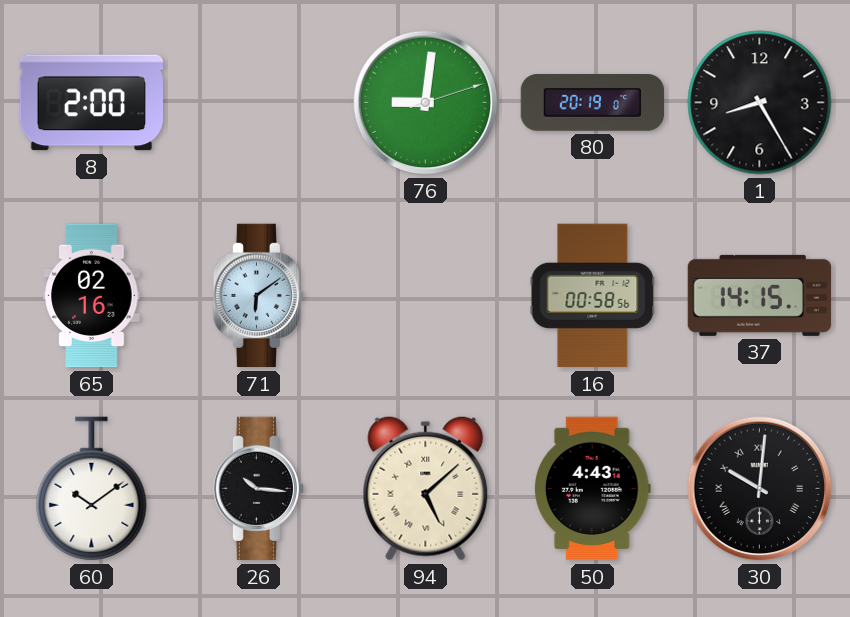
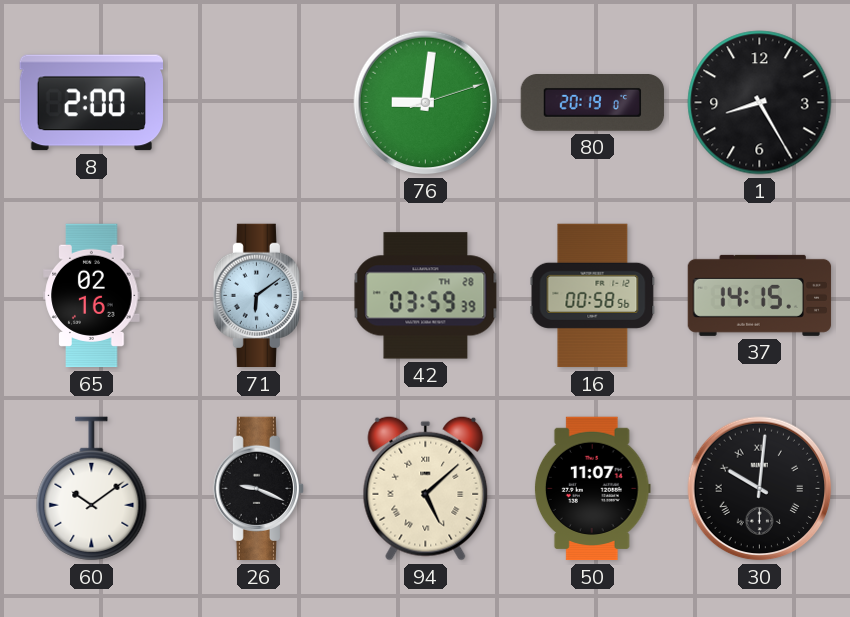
42: none -> 03:59 (426, 296)
26: 10:16 -> 9:19 (258, 489)
50: 4:43 -> 11:07 (592, 489)
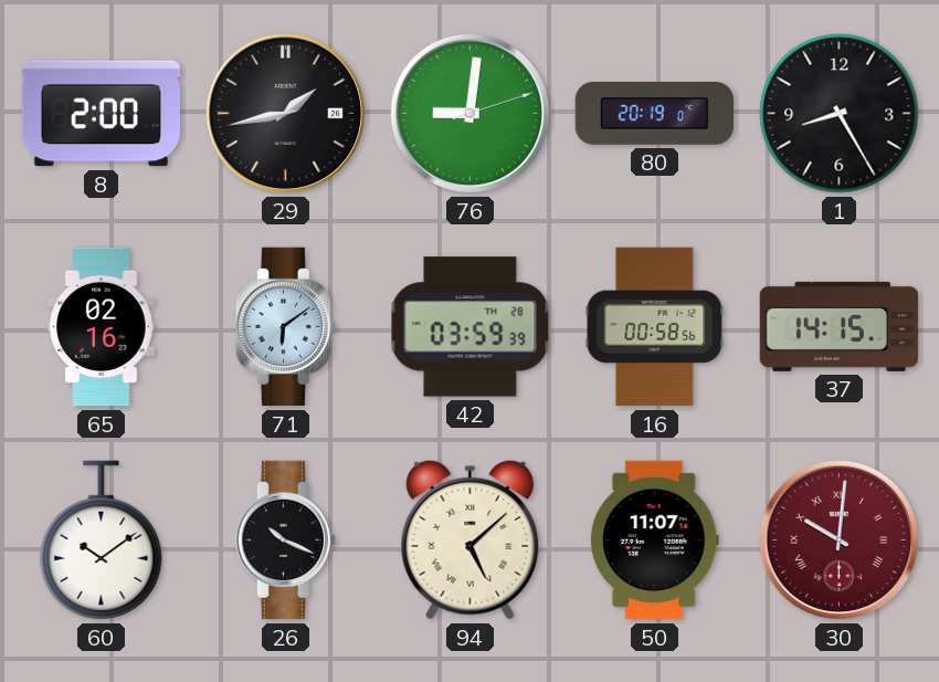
29: none -> 1:43 (286, 114)
26: 9:19 -> 10:19 (285, 541)
30 dial: black -> burgundy (840, 541)
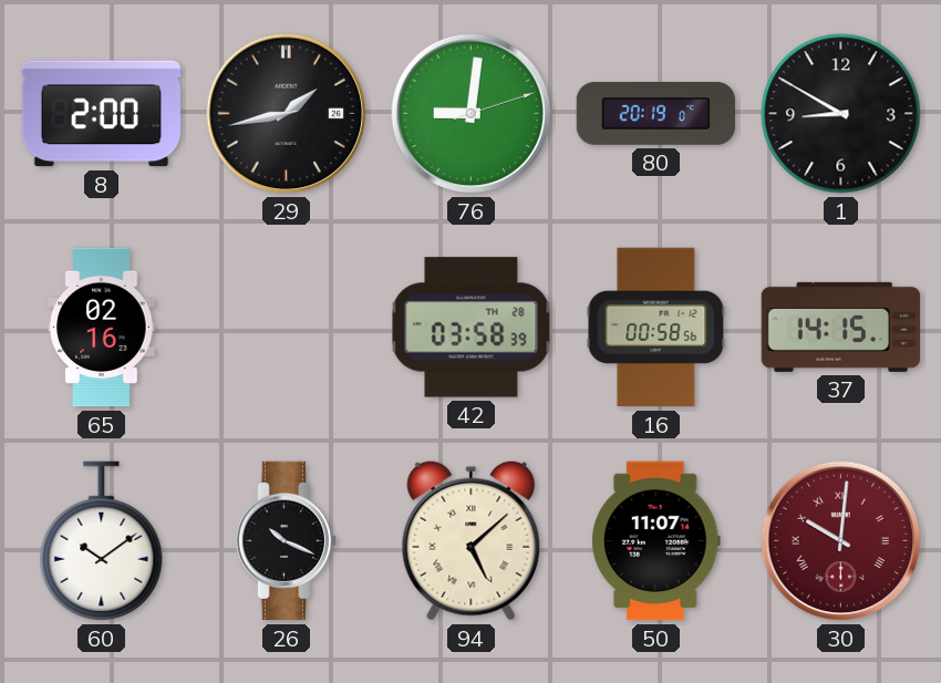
1: 8:25 -> 8:50 (841, 114)
71: 6:09 -> none (285, 327)
42: 03:59 -> 03:58 (472, 328)
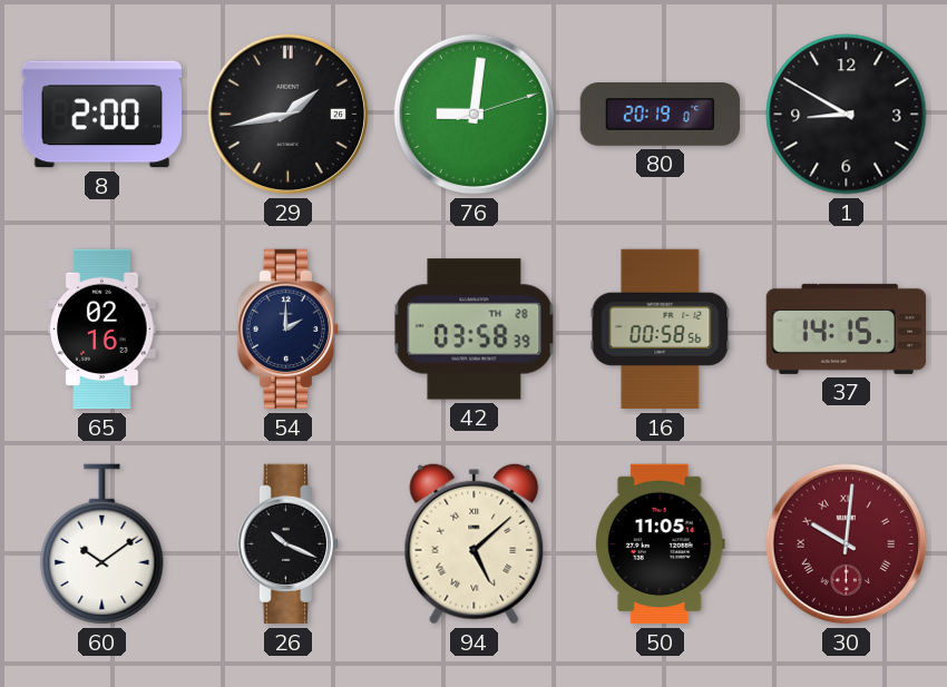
54: none -> 2:00 (287, 330)
50: 11:07 -> 11:05 (660, 544)
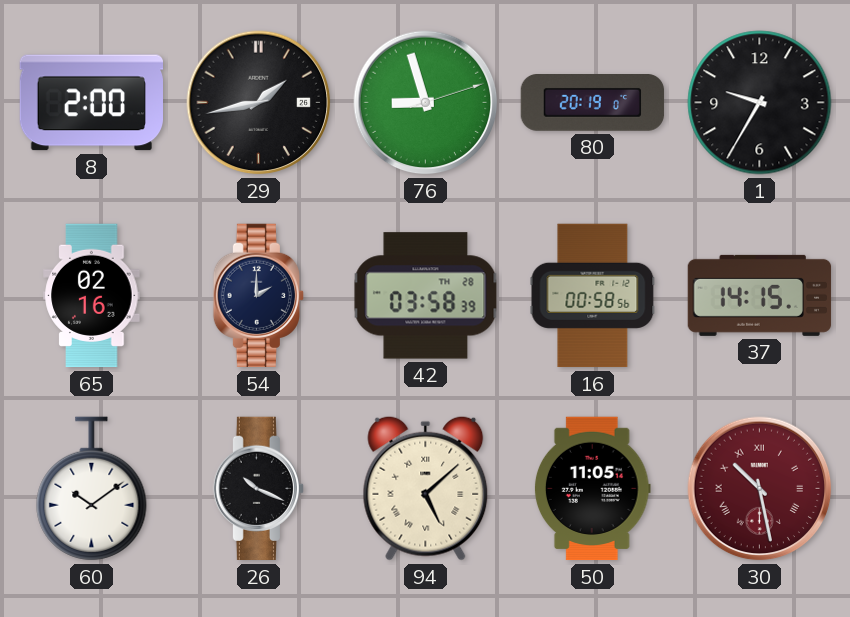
76: 9:01 -> 8:57 (426, 103)
1: 8:50 -> 9:35 (760, 103)
30: 10:01 -> 10:28 (760, 489)
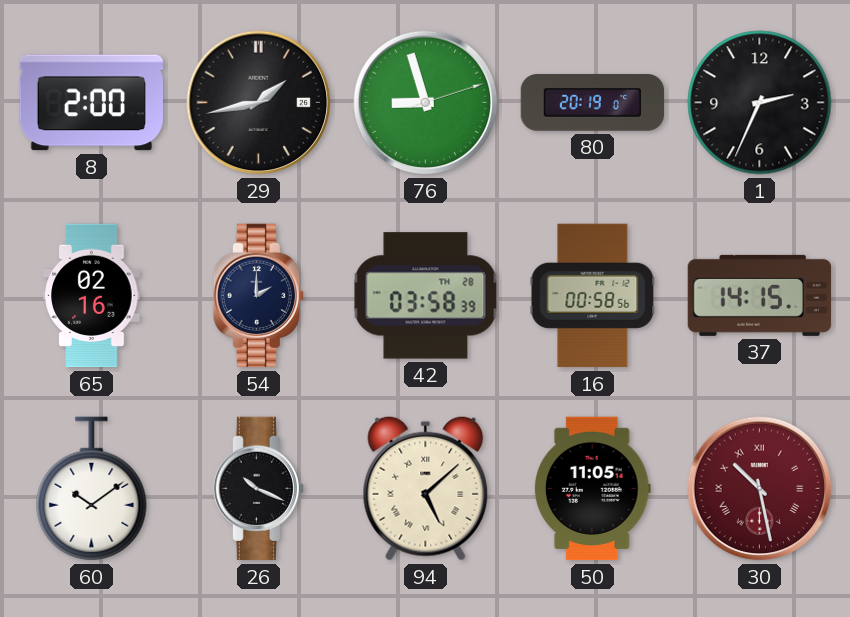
1: 9:35 -> 2:34 (760, 103)
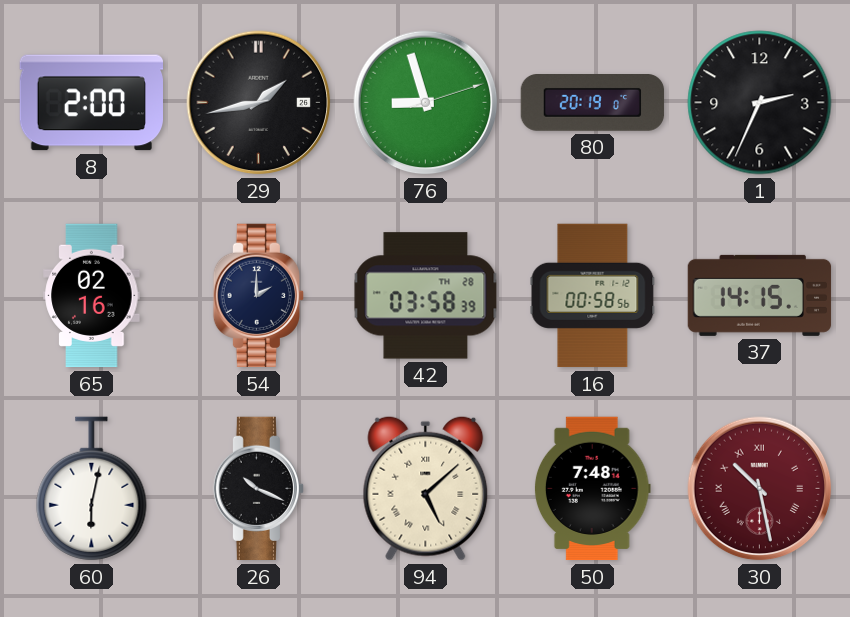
60: 10:09 -> 6:02 (92, 489)
50: 11:05 -> 7:48 (592, 489)
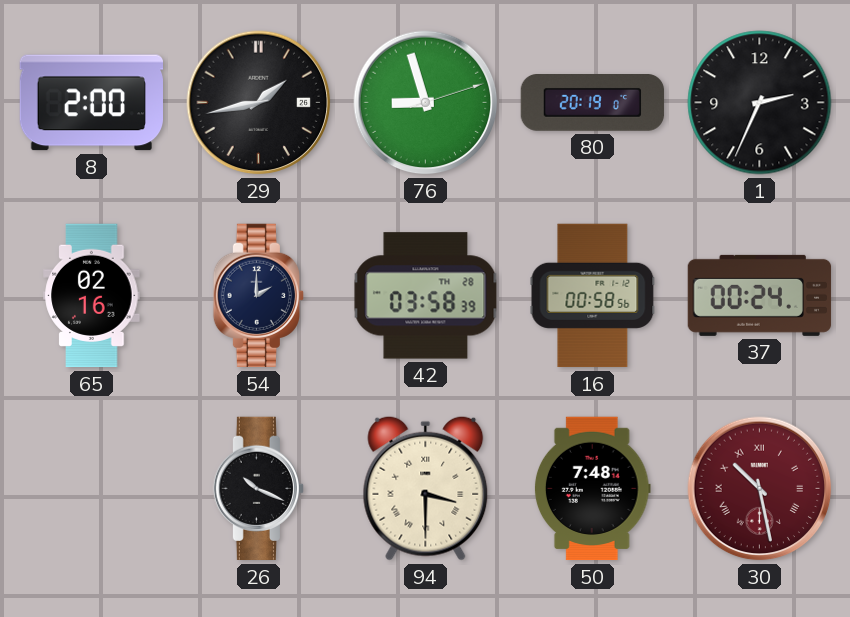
37: 14:15 -> 00:24 (760, 295)
60: 6:02 -> none (92, 489)
94: 5:08 -> 3:30 (426, 488)
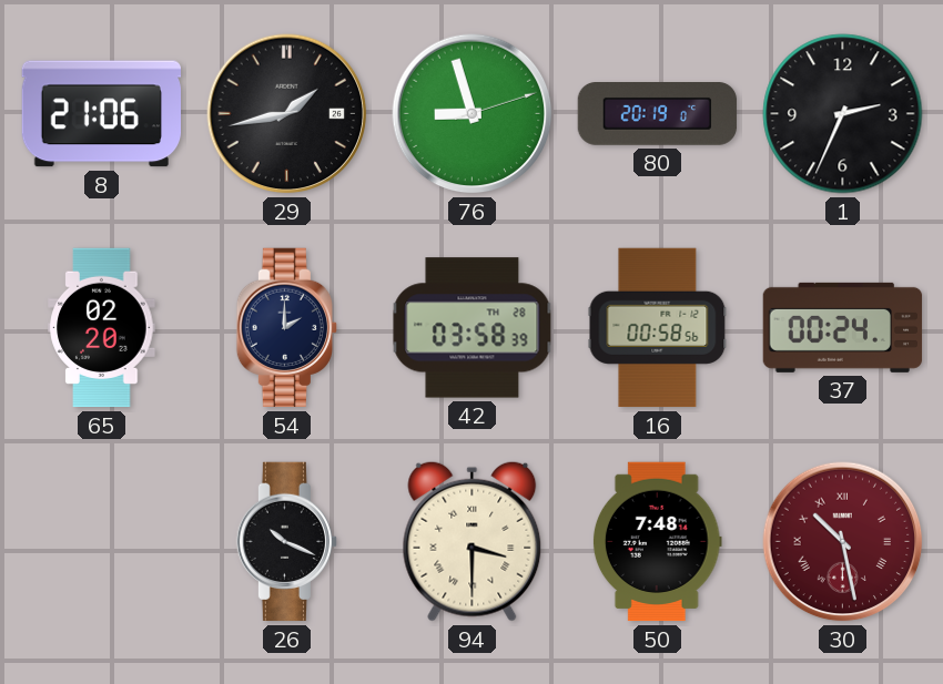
8: 2:00 -> 21:06 (101, 114)
65: 02:16 -> 02:20 (102, 328)
